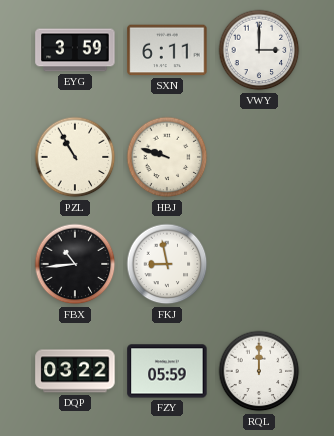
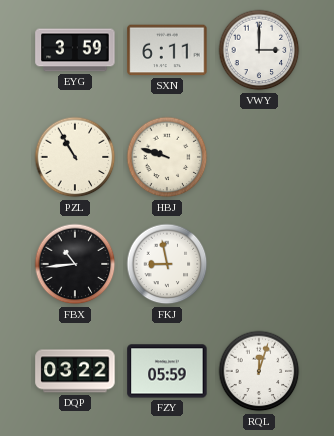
RQL: 12:00 -> 12:03 (259, 371)
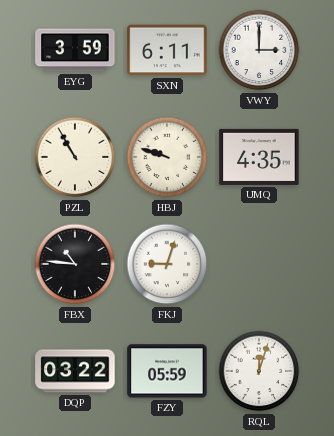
UMQ: none -> 4:35 (259, 157)
FBX: 10:44 -> 10:46 (75, 264)
FKJ: 8:58 -> 9:03 (167, 264)
